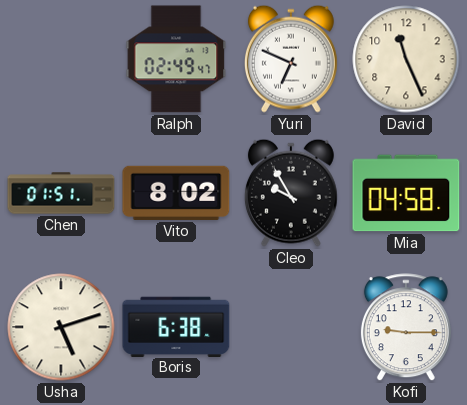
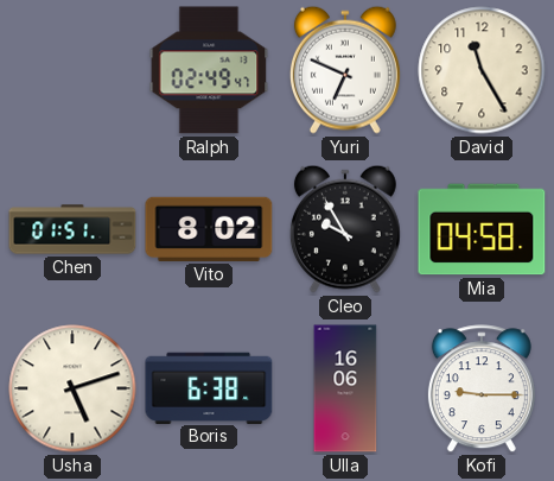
David: 11:26 -> 11:25 (482, 70)
Ulla: none -> 16:06 (345, 388)
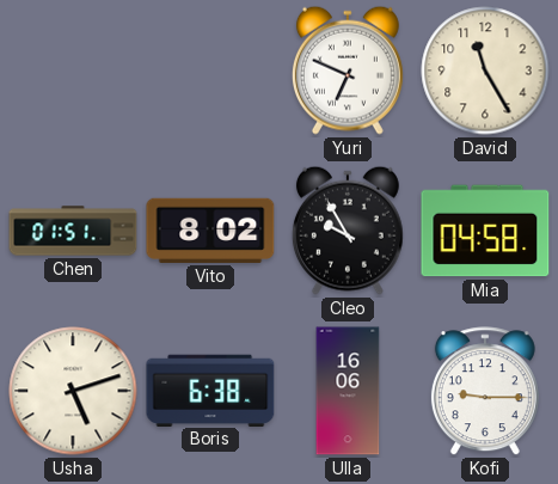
Ralph: 02:49 -> none (209, 70)
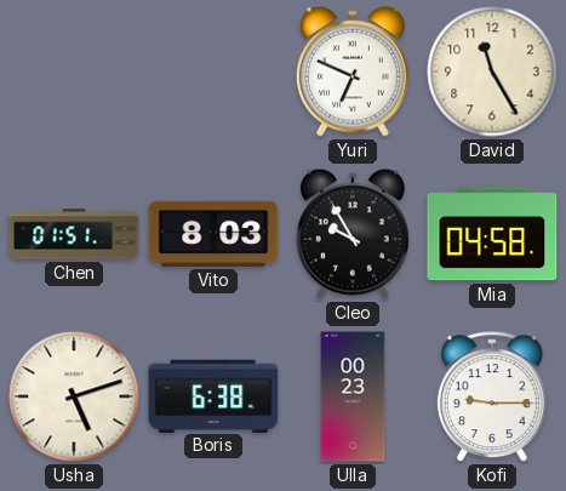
Vito: 8:02 -> 8:03 (213, 234)
Ulla: 16:06 -> 00:23 (353, 396)
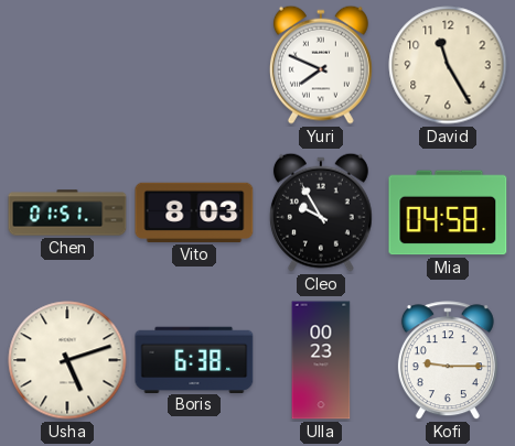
Yuri: 6:49 -> 7:49 (321, 65)
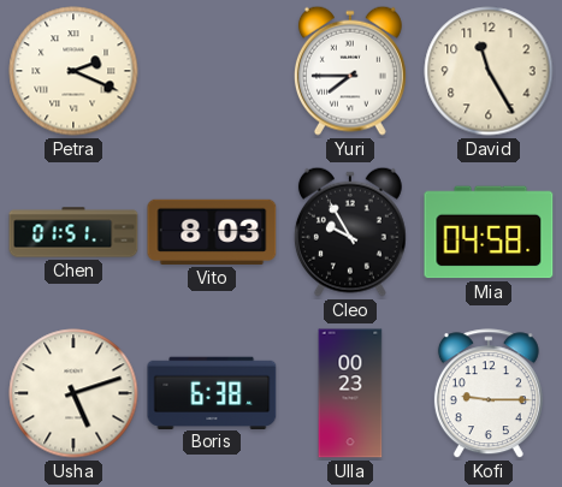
Petra: none -> 2:19 (73, 71)
Yuri: 7:49 -> 7:45 (350, 71)
